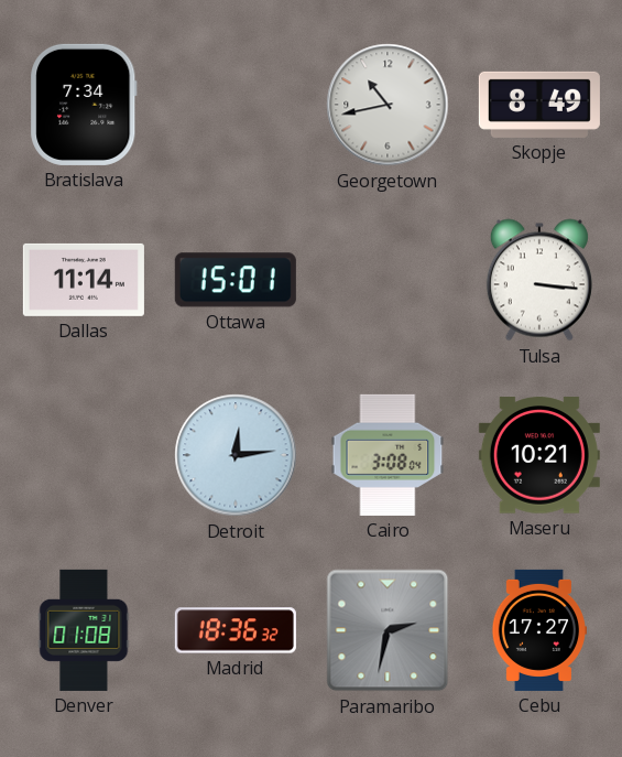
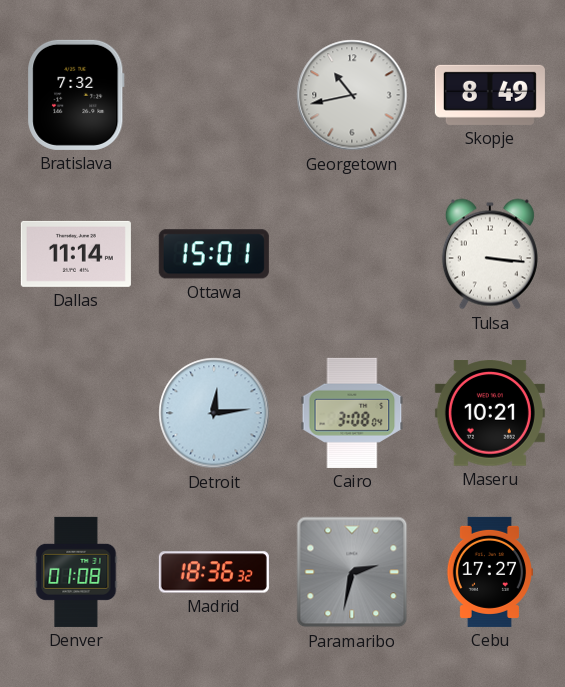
Bratislava: 7:34 -> 7:32 (76, 95)
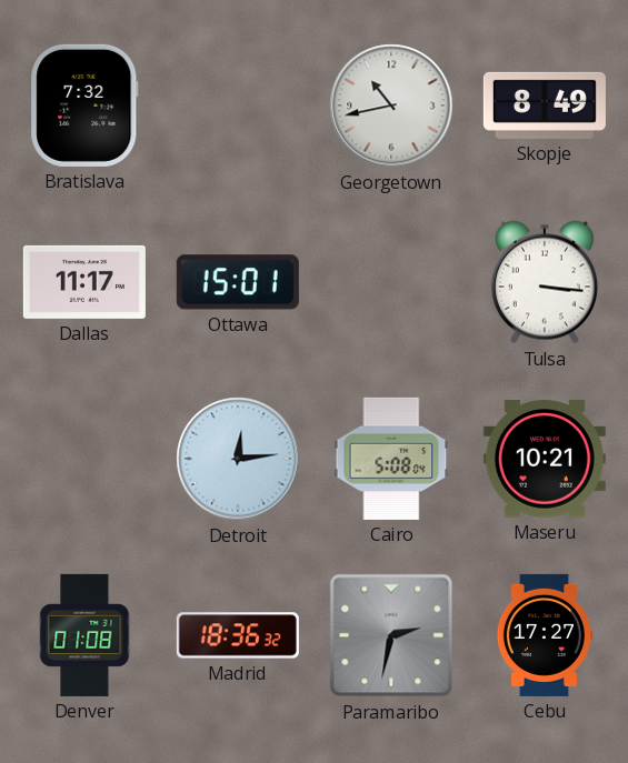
Dallas: 11:14 -> 11:17 (84, 282)
Cairo: 3:08 -> 5:08 (391, 459)
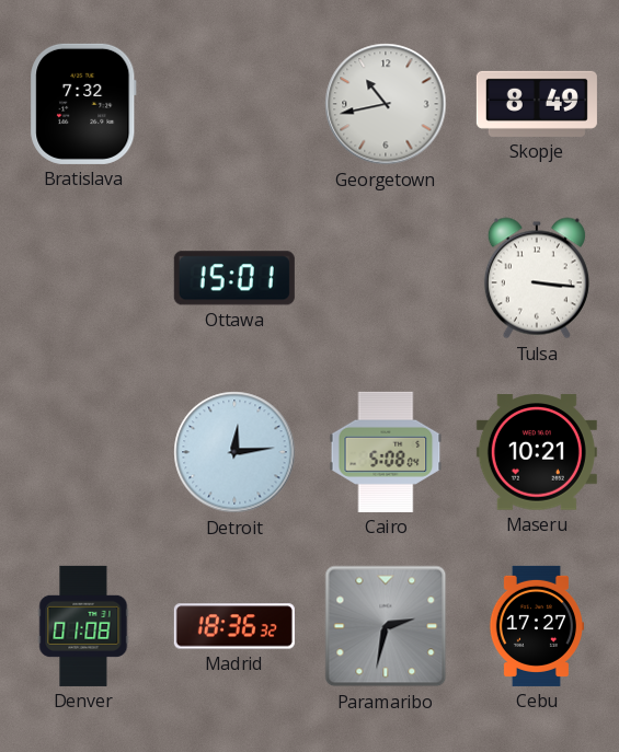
Dallas: 11:17 -> none (84, 282)
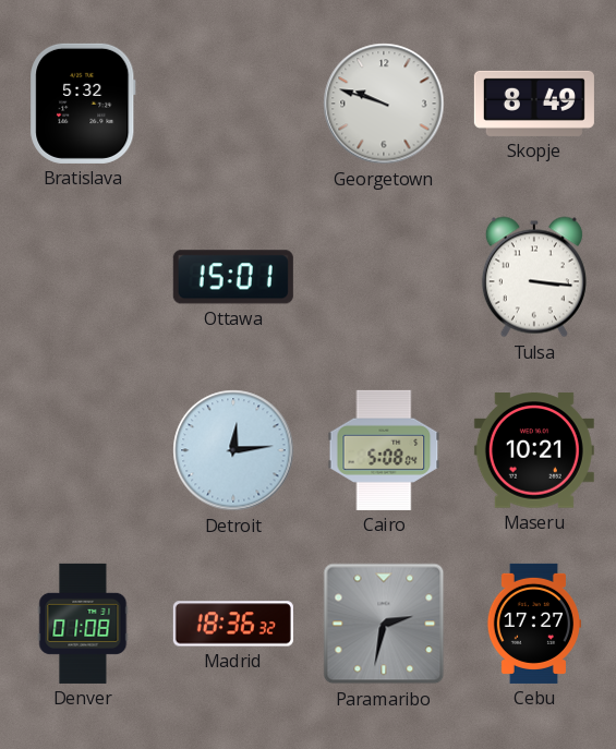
Bratislava: 7:32 -> 5:32 (83, 104)
Georgetown: 10:43 -> 9:48 (384, 104)
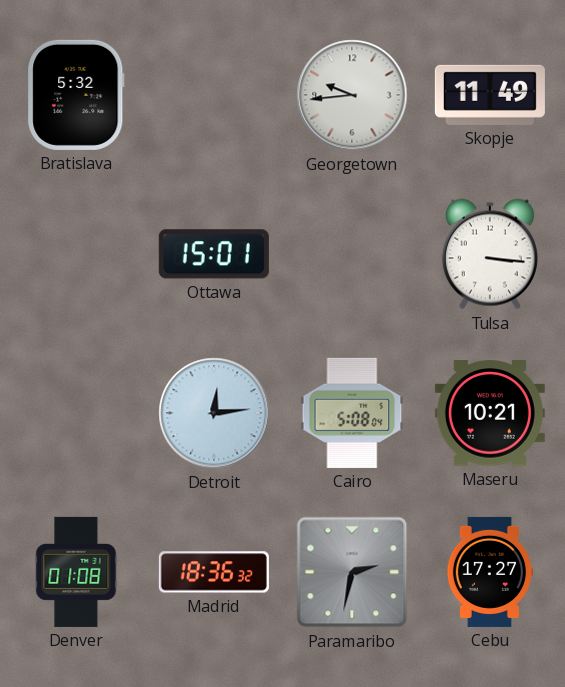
Georgetown: 9:48 -> 9:44 (352, 95)
Skopje: 8:49 -> 11:49 (490, 95)
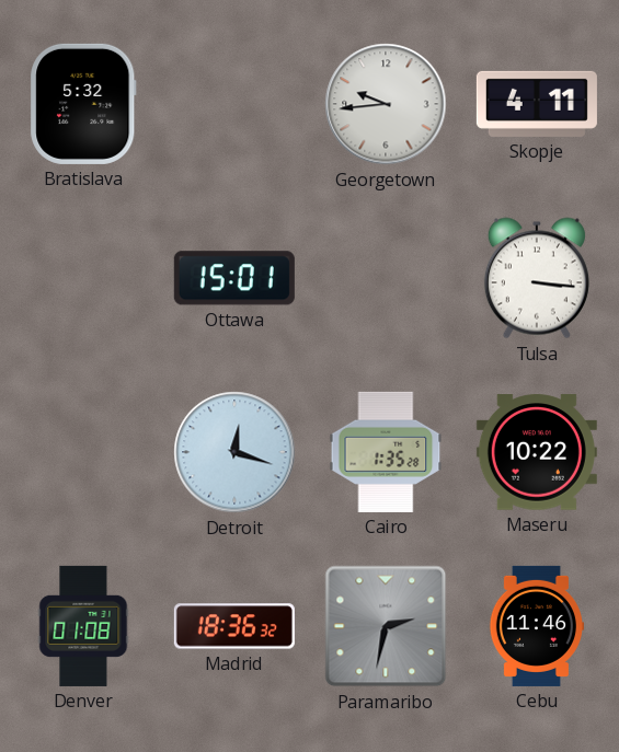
Skopje: 11:49 -> 4:11 (537, 104)
Detroit: 12:14 -> 12:18 (234, 452)
Cairo: 5:08 -> 1:35 (386, 452)
Maseru: 10:21 -> 10:22 (537, 452)
Cebu: 17:27 -> 11:46 (536, 626)
